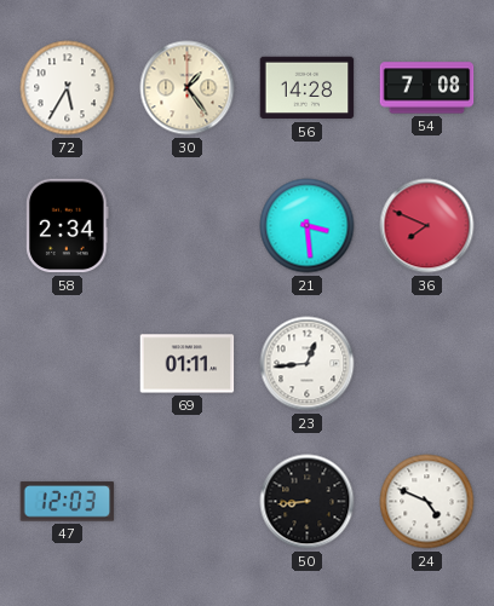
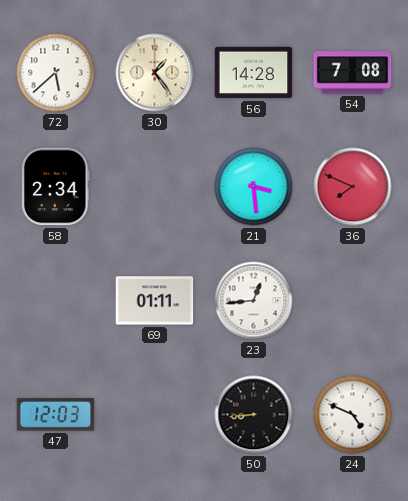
72: 5:35 -> 5:38 (56, 73)
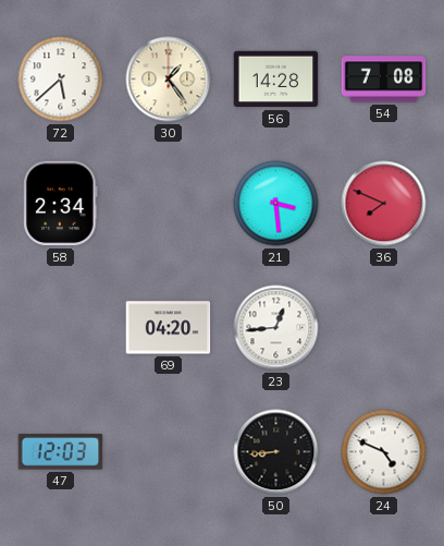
69: 01:11 -> 04:20 (169, 328)
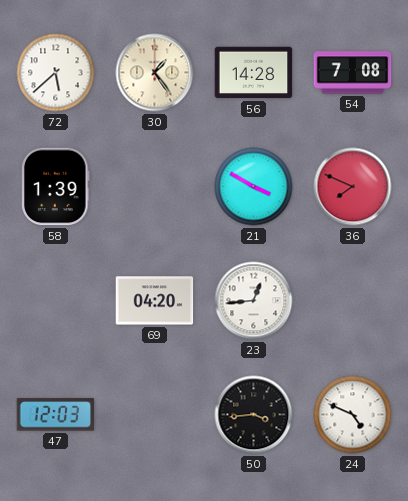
58: 2:34 -> 1:39 (56, 187)
21: 3:29 -> 3:50 (254, 187)
50: 8:44 -> 3:44 (254, 415)
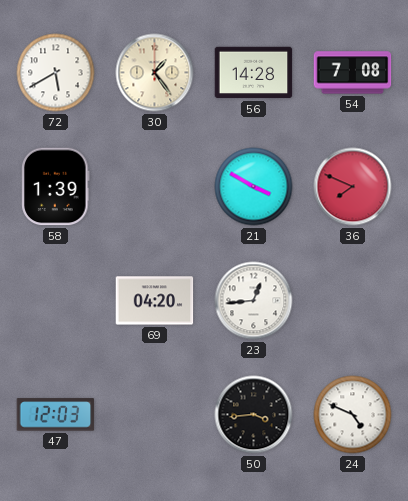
72: 5:38 -> 5:40 (56, 73)
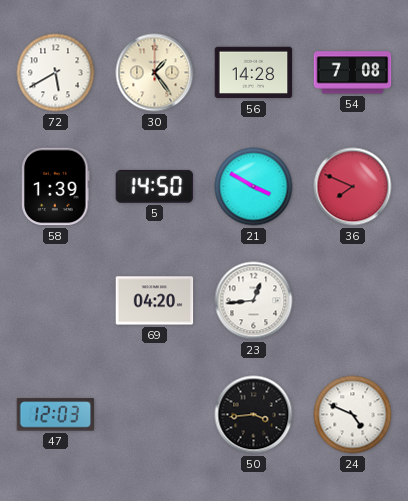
5: none -> 14:50 (155, 186)
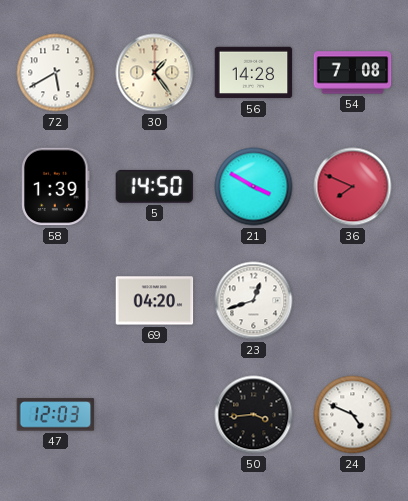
23: 12:44 -> 12:42 (254, 301)
